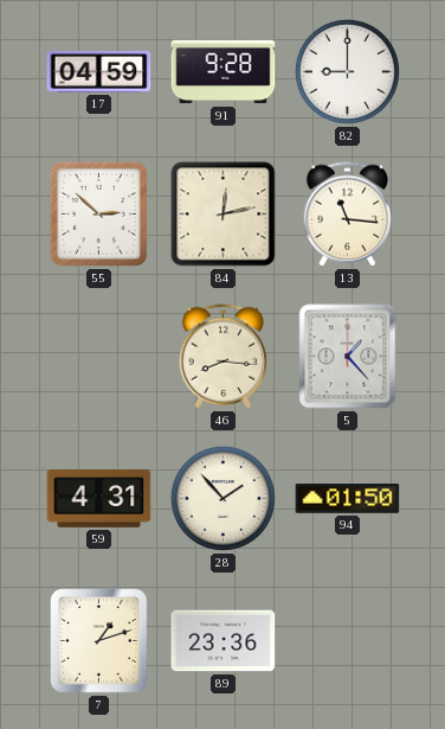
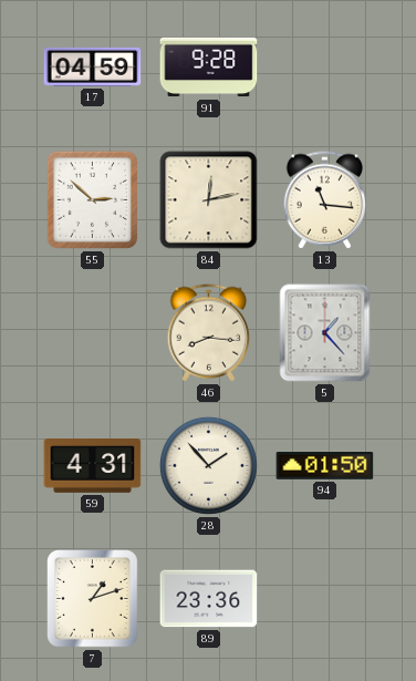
82: 9:00 -> none (347, 71)
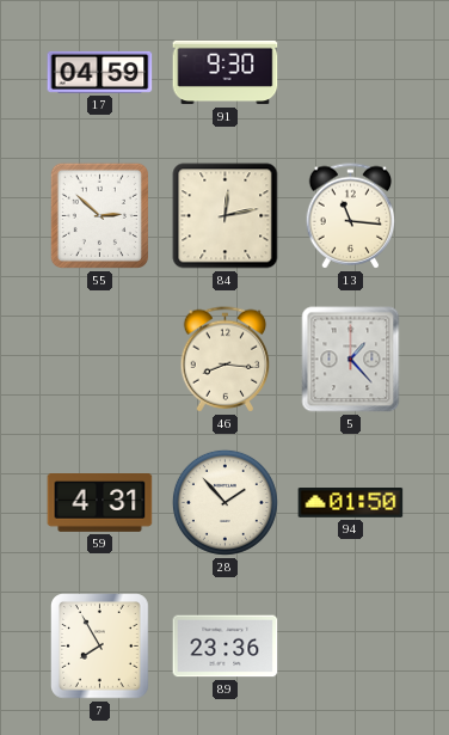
91: 9:28 -> 9:30 (226, 73)
7: 1:12 -> 7:55 (100, 647)
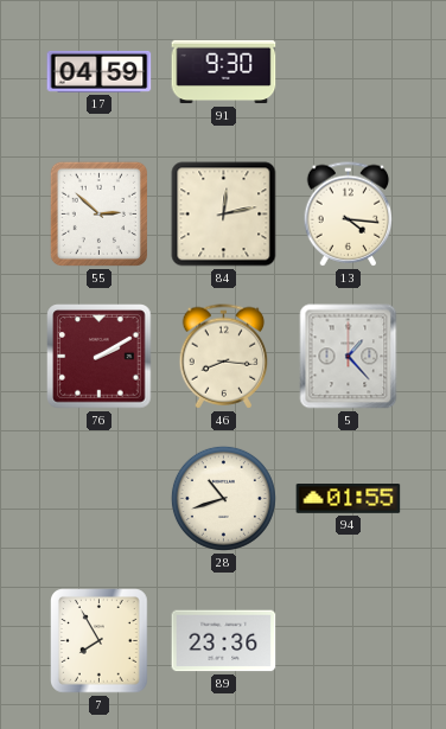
13: 11:16 -> 4:16 (349, 215)
76: none -> 2:10 (100, 357)
59: 4:31 -> none (100, 503)
28: 1:53 -> 10:42 (223, 498)
94: 01:50 -> 01:55 (349, 499)
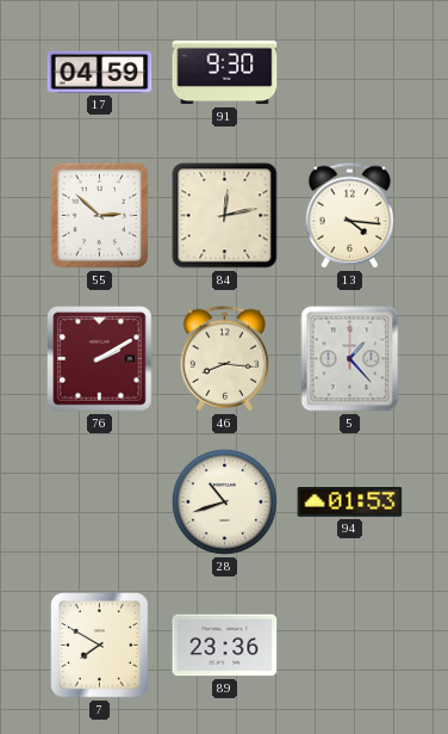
94: 01:55 -> 01:53 (350, 502)
7: 7:55 -> 7:50 (100, 646)
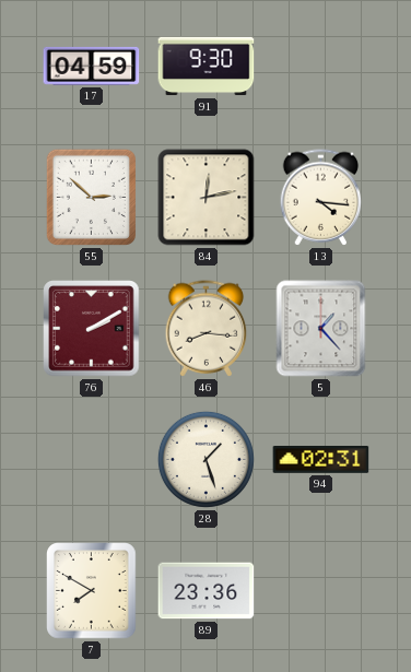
28: 10:42 -> 1:27 (205, 459)
94: 01:53 -> 02:31 (321, 460)
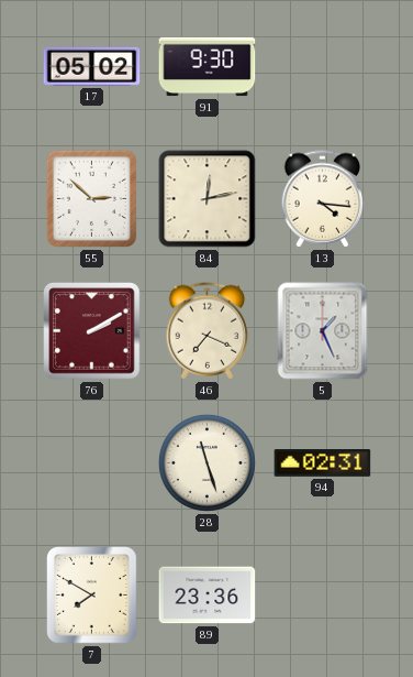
17: 04:59 -> 05:02 (92, 66)
46: 8:16 -> 7:19 (208, 331)
5: 1:23 -> 1:26 (323, 331)
28: 1:27 -> 11:27 (206, 462)
